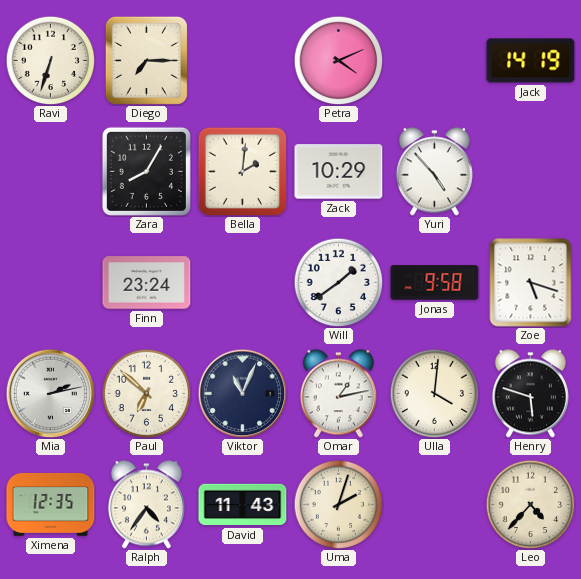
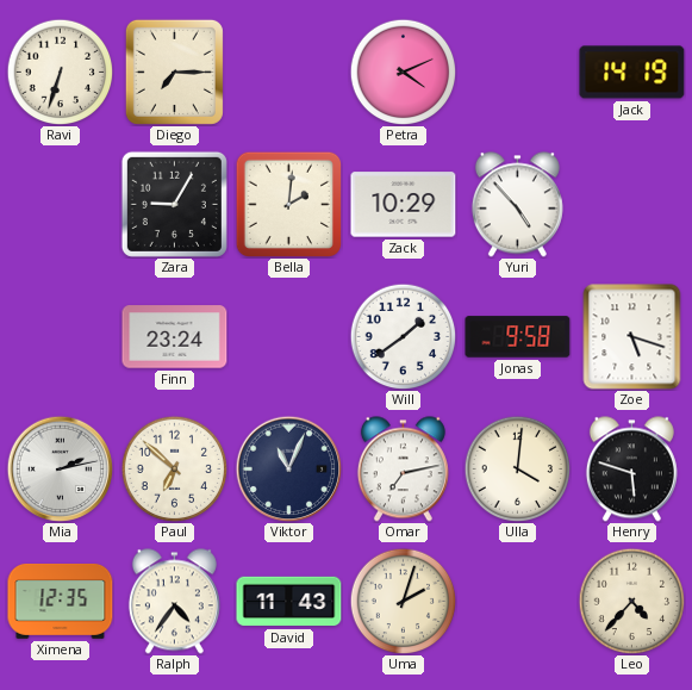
Zara: 8:05 -> 9:05 (174, 204)
Omar: 1:13 -> 7:13 (403, 470)
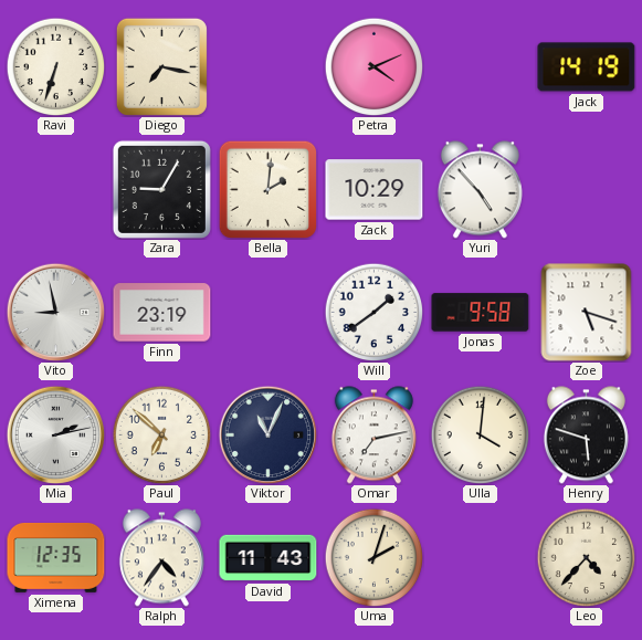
Diego: 7:15 -> 7:17 (161, 66)
Vito: none -> 8:58 (55, 312)
Finn: 23:24 -> 23:19 (162, 313)
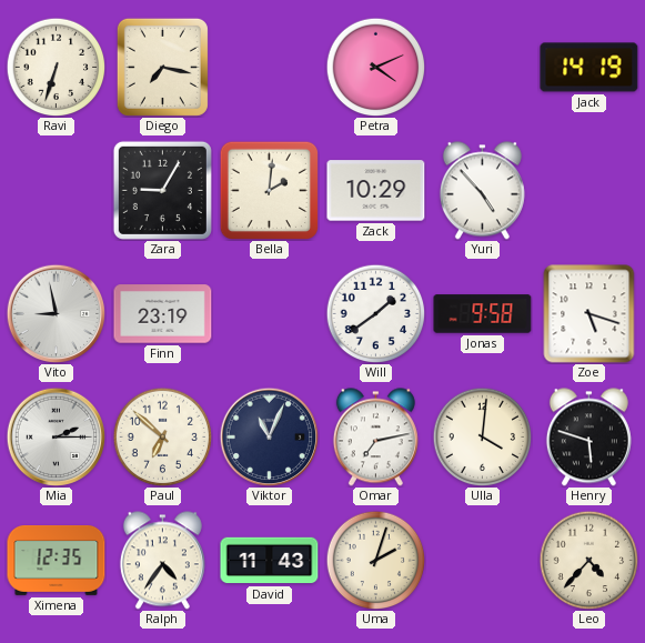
Mia: 2:13 -> 2:15 (56, 436)
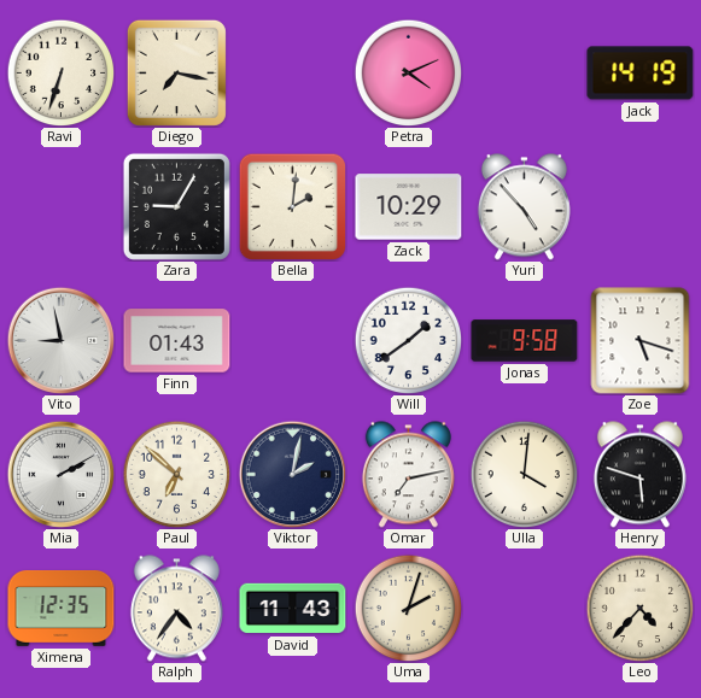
Finn: 23:19 -> 01:43 (177, 341)
Mia: 2:15 -> 2:10 (60, 474)
Viktor: 11:04 -> 2:02 (292, 474)
